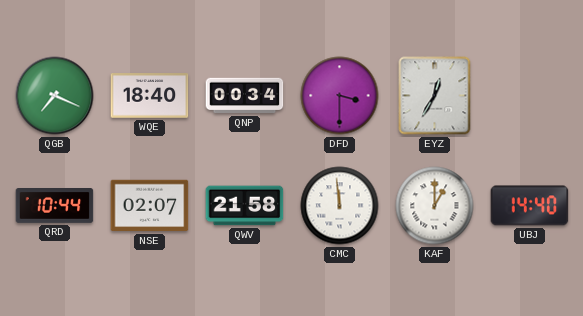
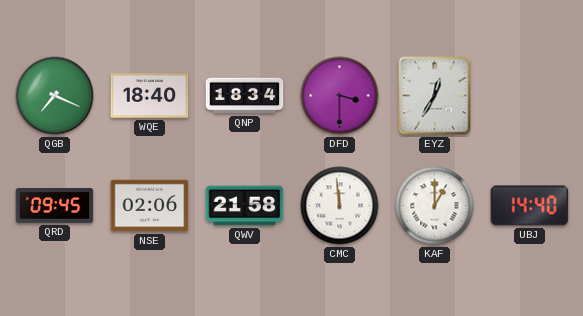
QNP: 00:34 -> 18:34 (245, 96)
QRD: 10:44 -> 09:45 (55, 206)
NSE: 02:07 -> 02:06 (150, 206)
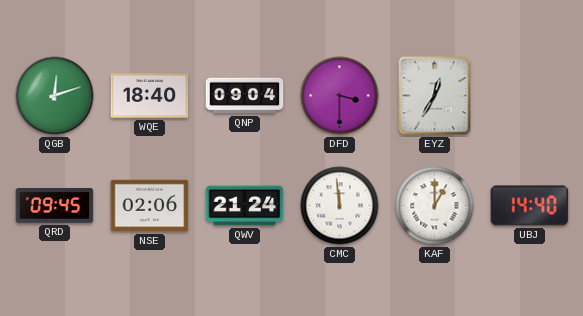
QGB: 7:19 -> 12:12 (55, 96)
QNP: 18:34 -> 09:04 (245, 96)
QWV: 21:58 -> 21:24 (245, 206)
